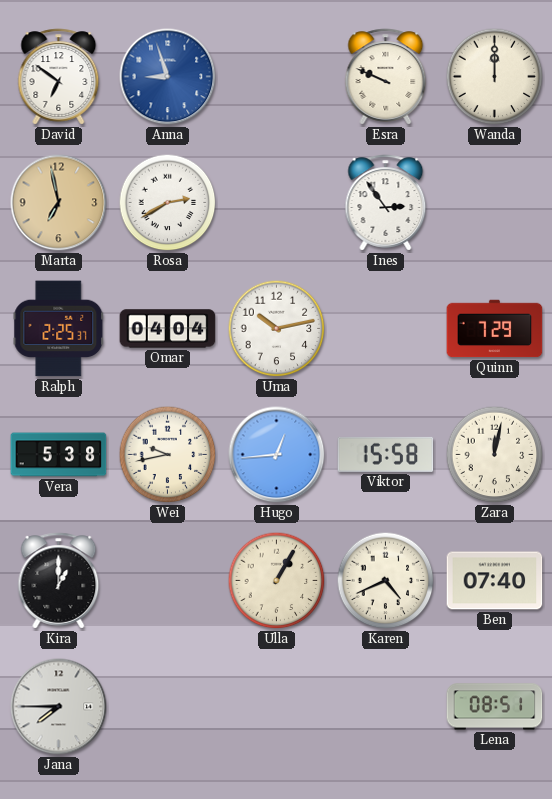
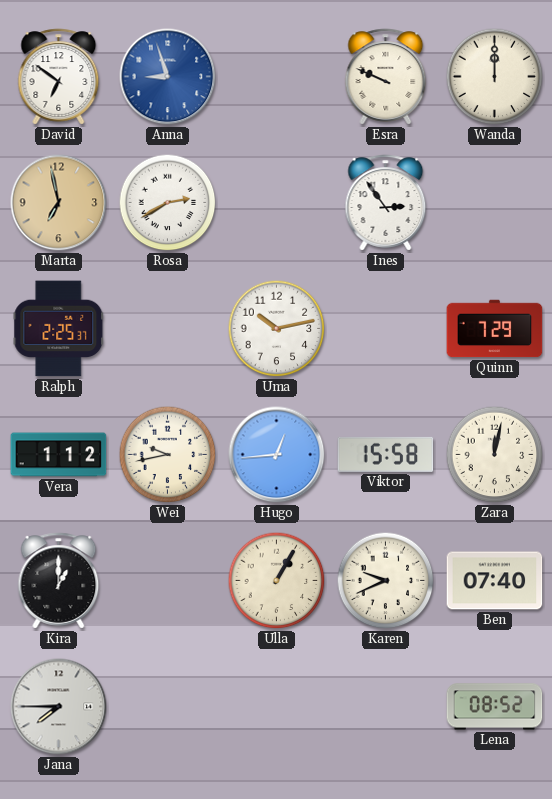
Omar: 04:04 -> none (168, 329)
Vera: 5:38 -> 1:12 (59, 455)
Karen: 4:41 -> 9:41 (386, 581)
Lena: 08:51 -> 08:52 (495, 707)
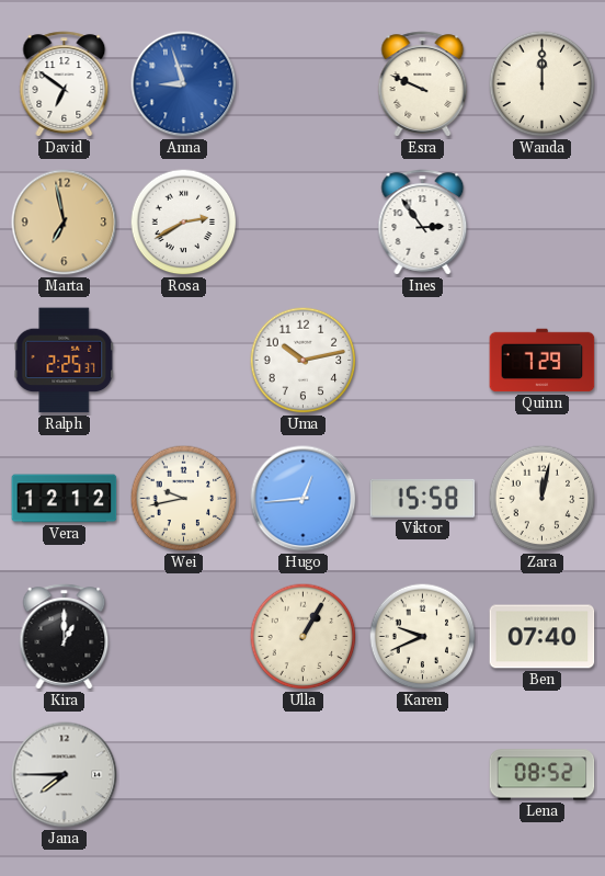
Vera: 1:12 -> 12:12 (65, 499)
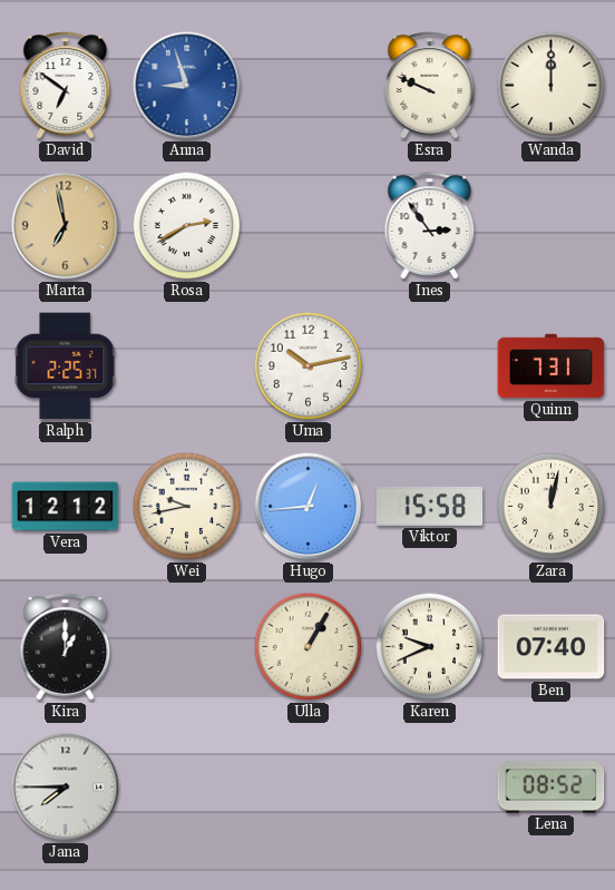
Quinn: 7:29 -> 7:31 (551, 366)
